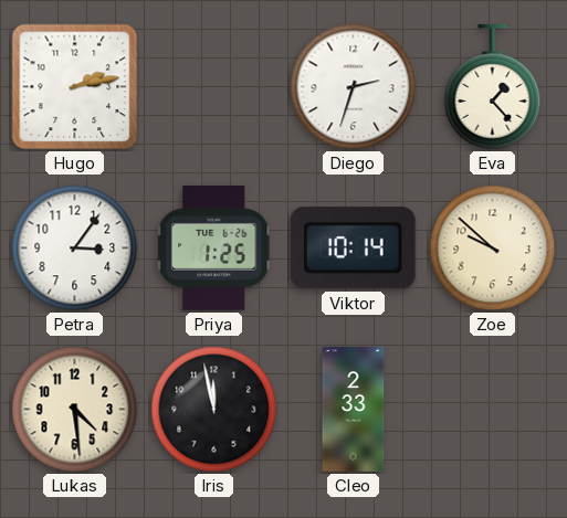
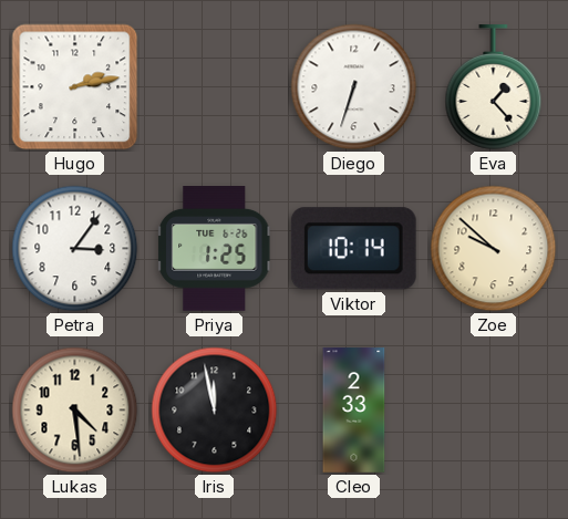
Diego: 2:33 -> 6:33 (354, 87)
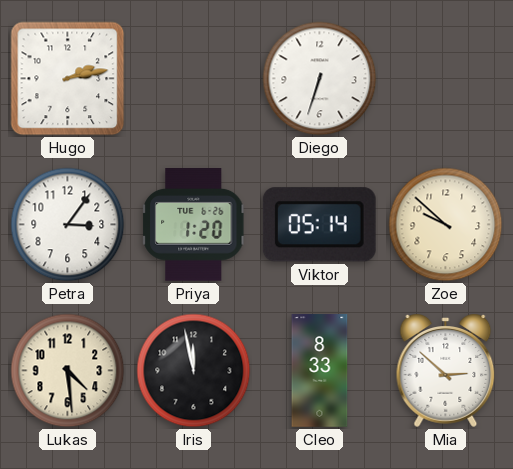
Eva: 1:23 -> none (494, 87)
Priya: 1:25 -> 1:20 (194, 225)
Viktor: 10:14 -> 05:14 (319, 225)
Cleo: 2:33 -> 8:33 (320, 371)
Mia: none -> 2:52 (446, 370)
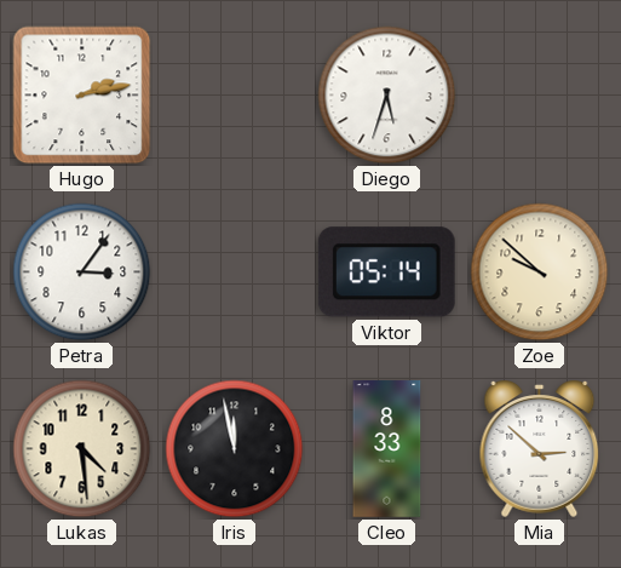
Diego: 6:33 -> 5:33 (387, 96)
Priya: 1:20 -> none (194, 225)
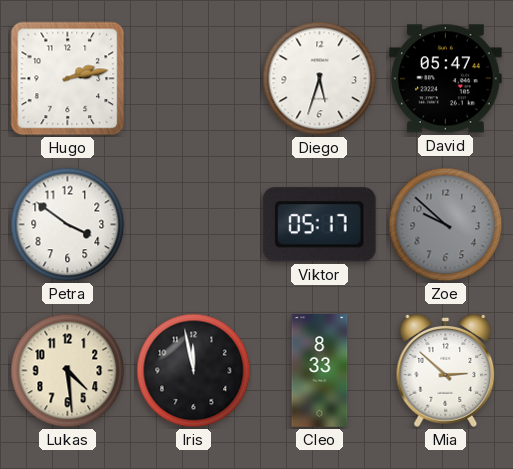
David: none -> 05:47 (446, 79)
Petra: 3:06 -> 3:51 (68, 225)
Viktor: 05:14 -> 05:17 (319, 225)
Zoe dial: cream -> grey (446, 225)
